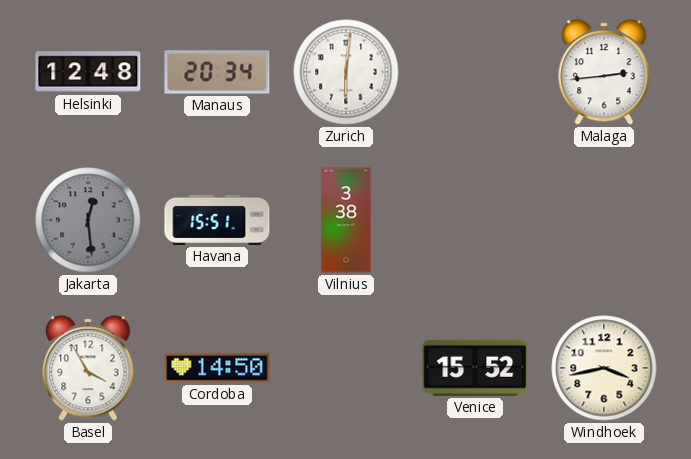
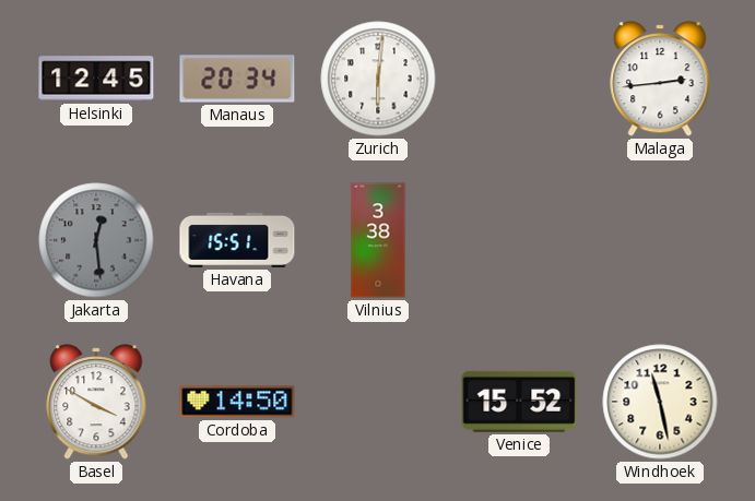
Helsinki: 12:48 -> 12:45 (96, 79)
Basel: 3:55 -> 3:50 (96, 402)
Windhoek: 3:43 -> 11:28 (660, 402)
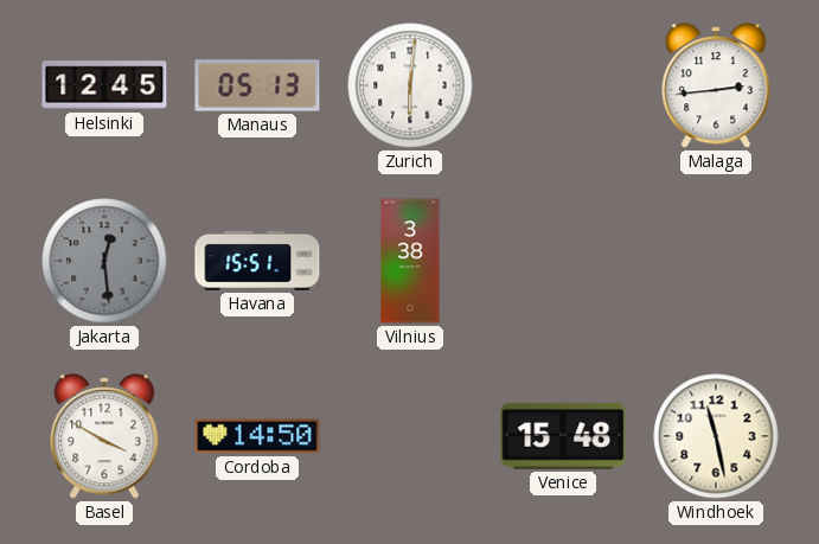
Manaus: 20:34 -> 05:13 (257, 85)
Venice: 15:52 -> 15:48 (563, 436)
